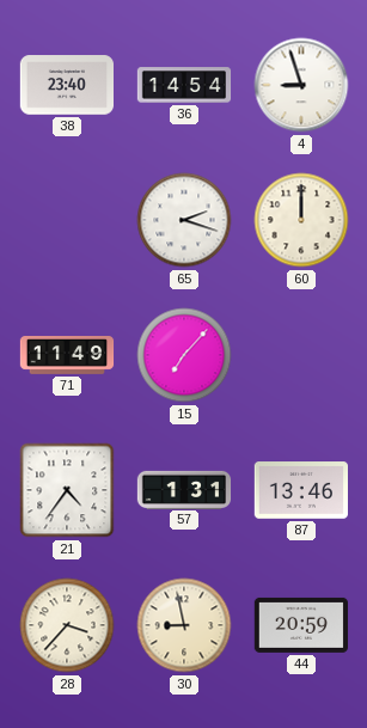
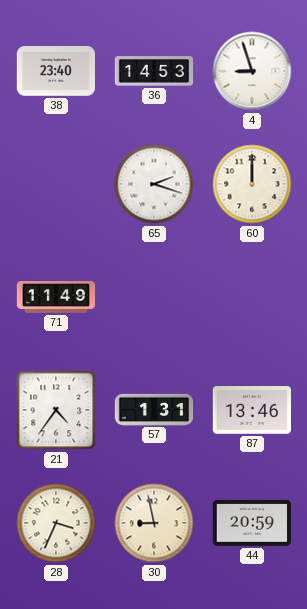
36: 14:54 -> 14:53 (154, 71)
15: 7:07 -> none (184, 355)
28: 3:37 -> 3:34 (56, 523)
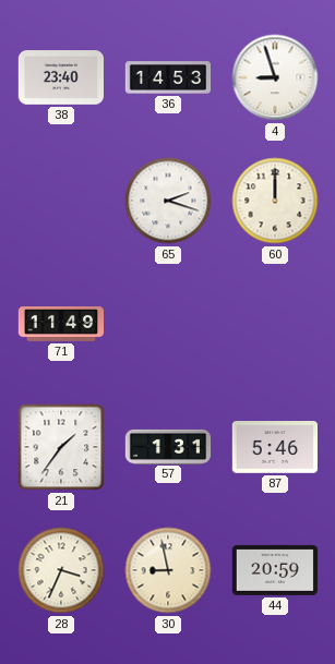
21: 4:36 -> 1:36 (61, 447)
87: 13:46 -> 5:46 (274, 447)
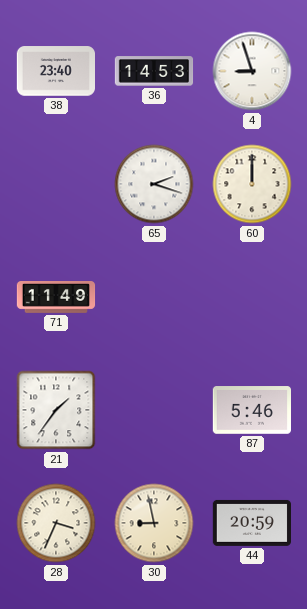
57: 1:31 -> none (168, 446)
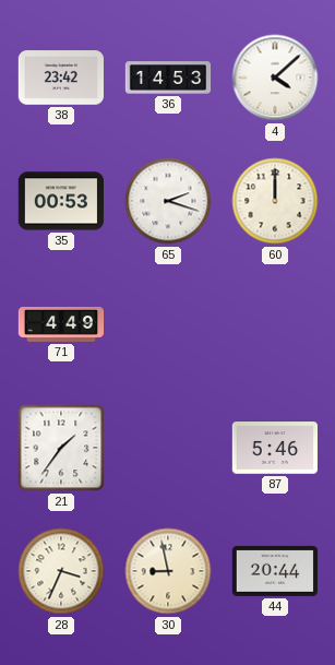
38: 23:40 -> 23:42 (60, 78)
4: 8:57 -> 4:08 (275, 78)
35: none -> 00:53 (60, 201)
71: 11:49 -> 4:49 (61, 325)
44: 20:59 -> 20:44 (274, 571)
